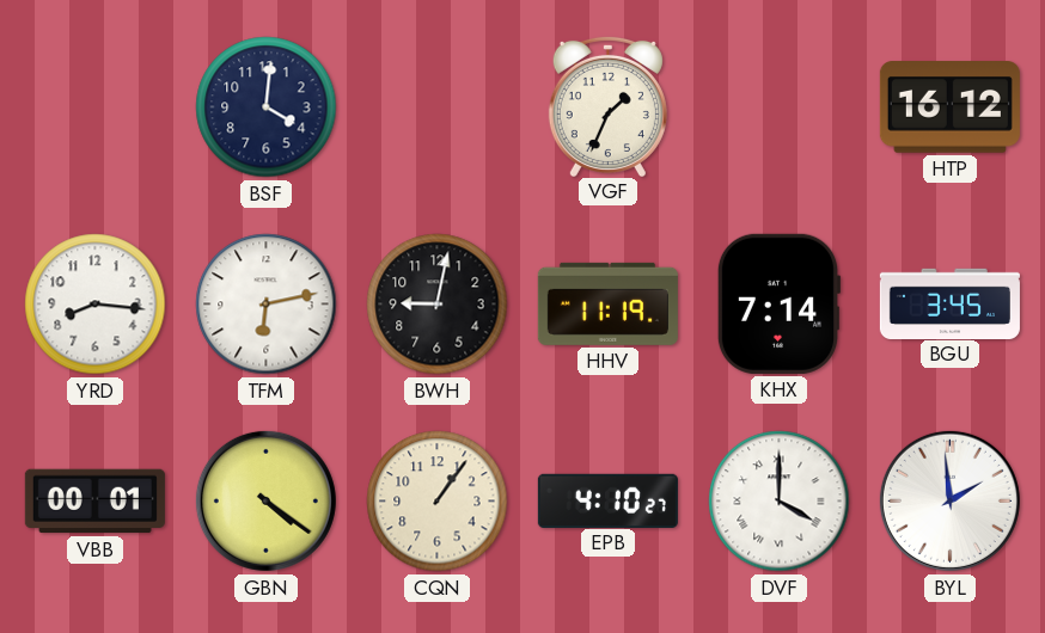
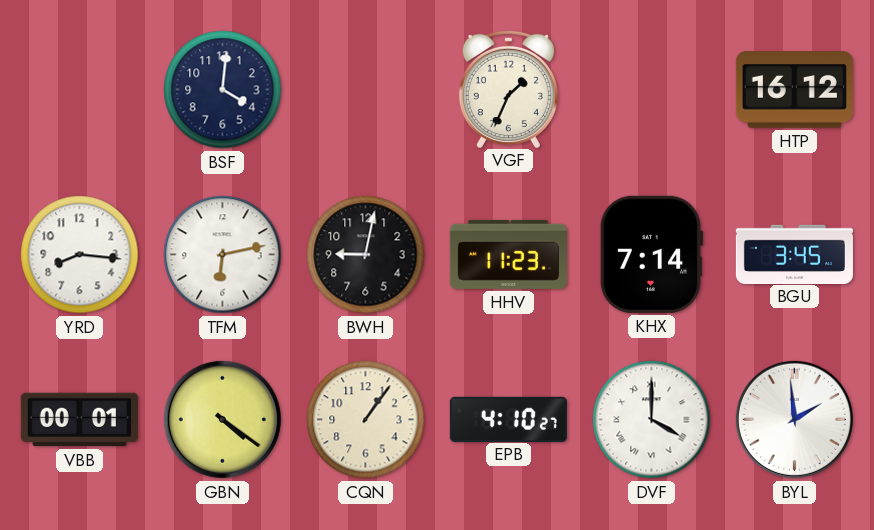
HHV: 11:19 -> 11:23 (508, 254)
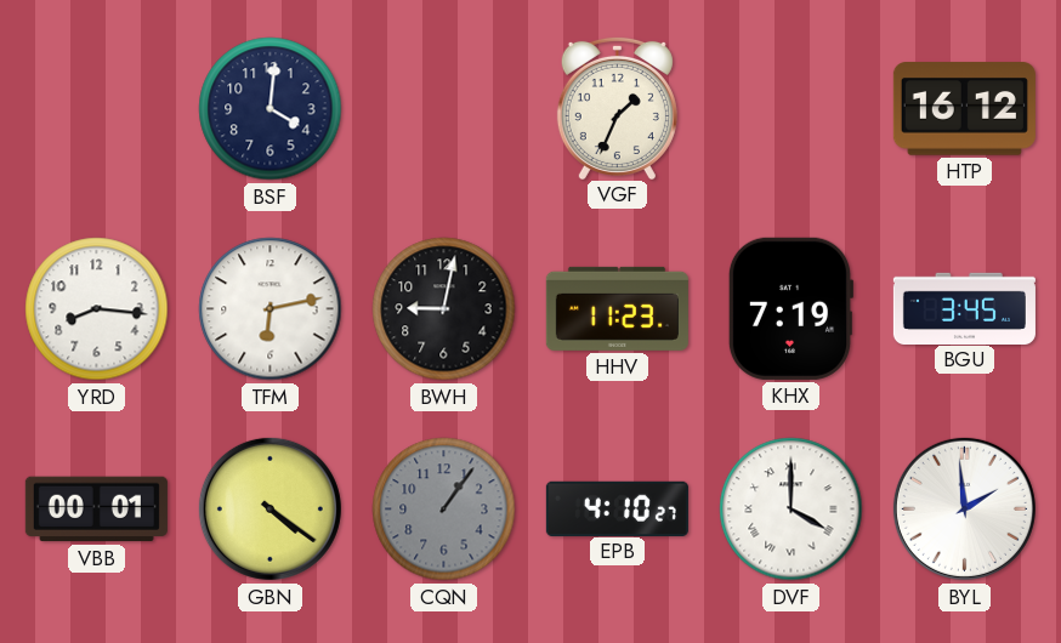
KHX: 7:14 -> 7:19 (790, 308)
CQN dial: cream -> grey (444, 510)
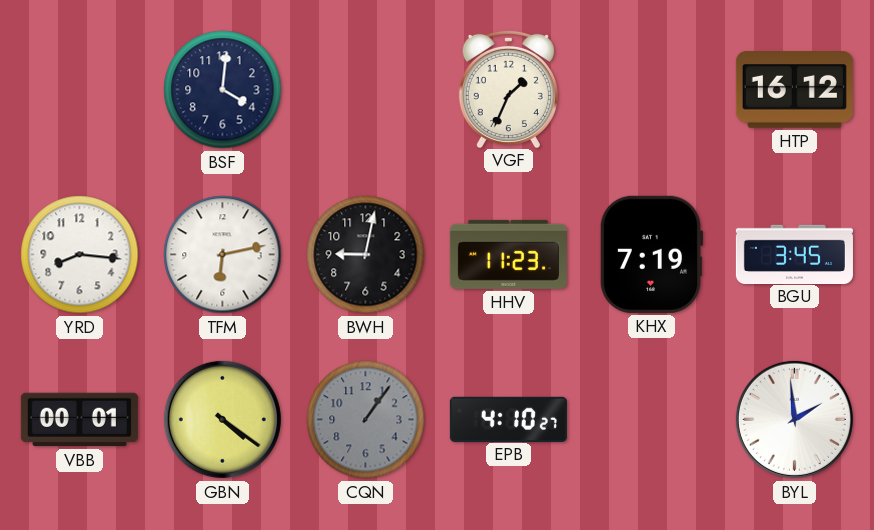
DVF: 4:00 -> none (792, 510)
